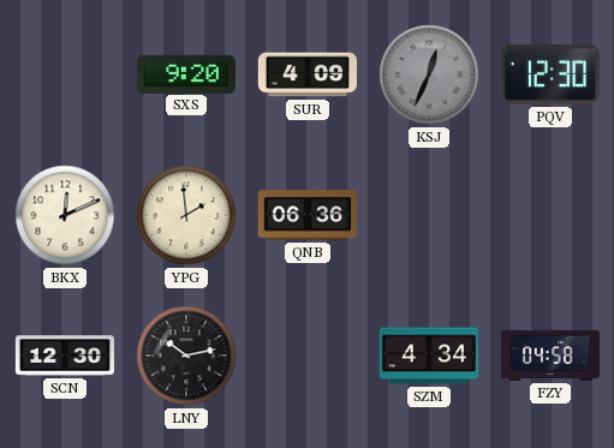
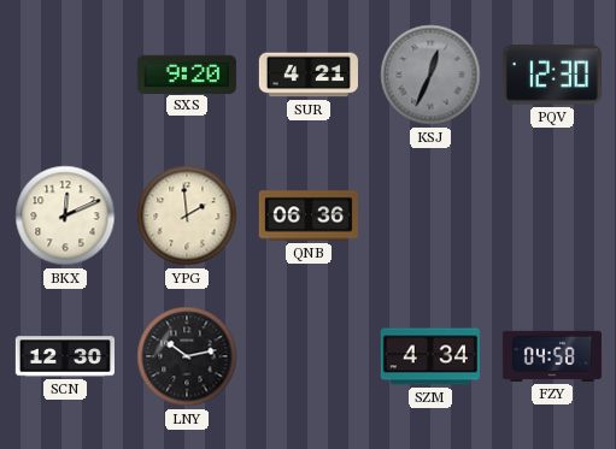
SUR: 4:09 -> 4:21 (309, 75)
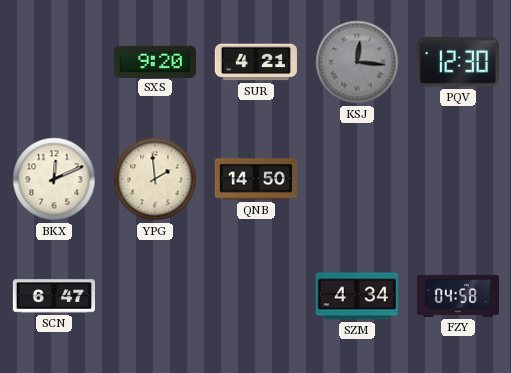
KSJ: 12:34 -> 12:16 (357, 62)
QNB: 06:36 -> 14:50 (256, 179)
SCN: 12:30 -> 6:47 (53, 296)
LNY: 10:13 -> none (187, 356)
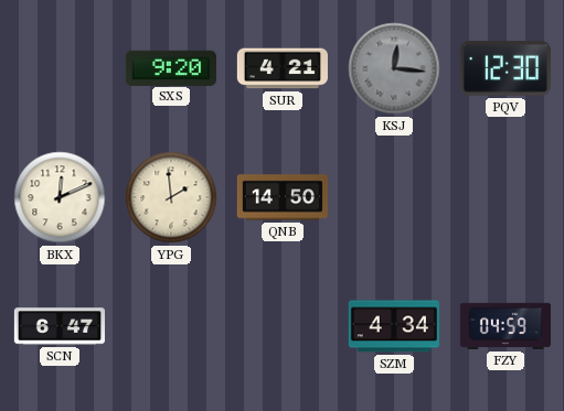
FZY: 04:58 -> 04:59 (506, 326)
